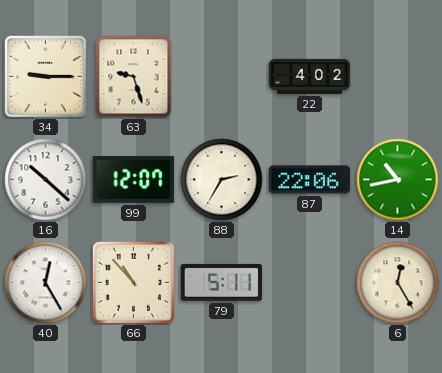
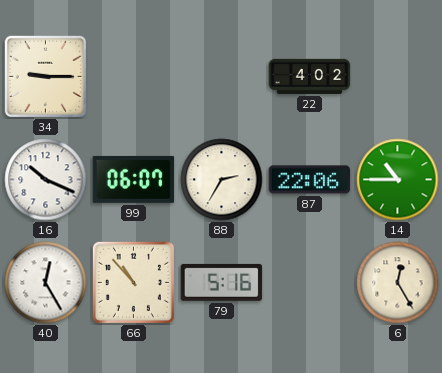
63: 9:27 -> none (134, 77)
16: 10:22 -> 10:19 (46, 180)
99: 12:07 -> 06:07 (134, 179)
14: 10:43 -> 10:45 (398, 180)
79: 5:11 -> 5:16 (222, 282)
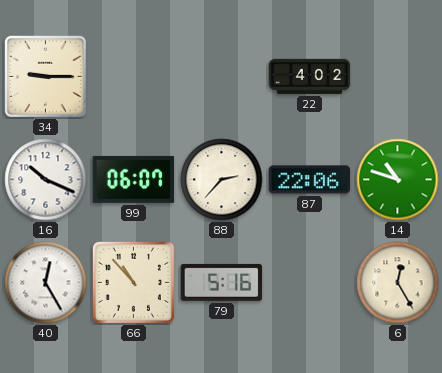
88: 2:35 -> 2:37 (222, 180)
14: 10:45 -> 10:48 (398, 180)
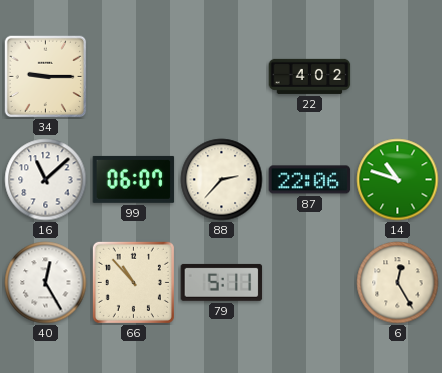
16: 10:19 -> 11:08 (46, 180)
79: 5:16 -> 5:11 (222, 282)
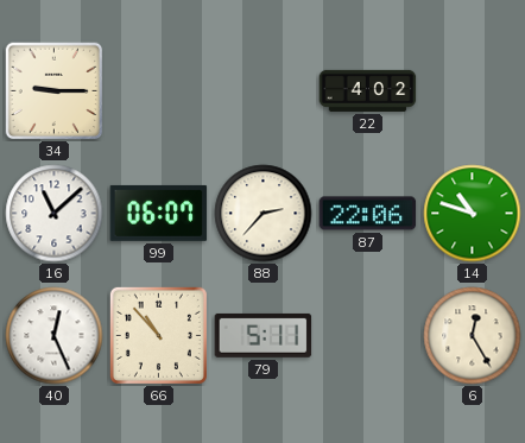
40: 12:25 -> 12:26 (55, 336)
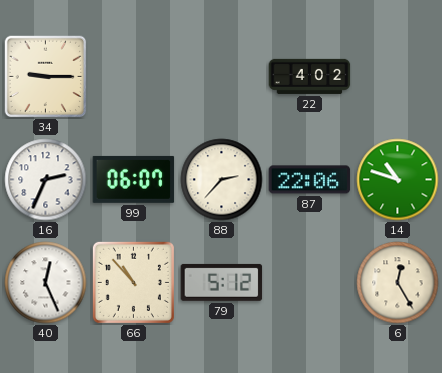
16: 11:08 -> 2:34 (46, 180)
79: 5:11 -> 5:12 (222, 282)
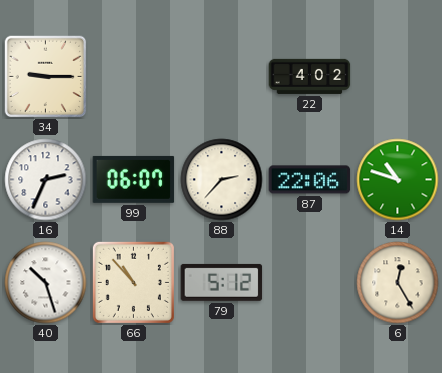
40: 12:26 -> 10:27 (46, 283)
